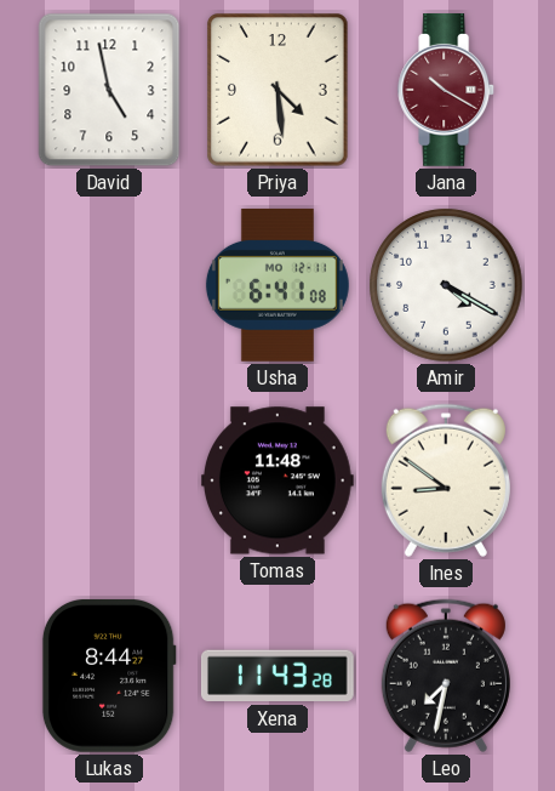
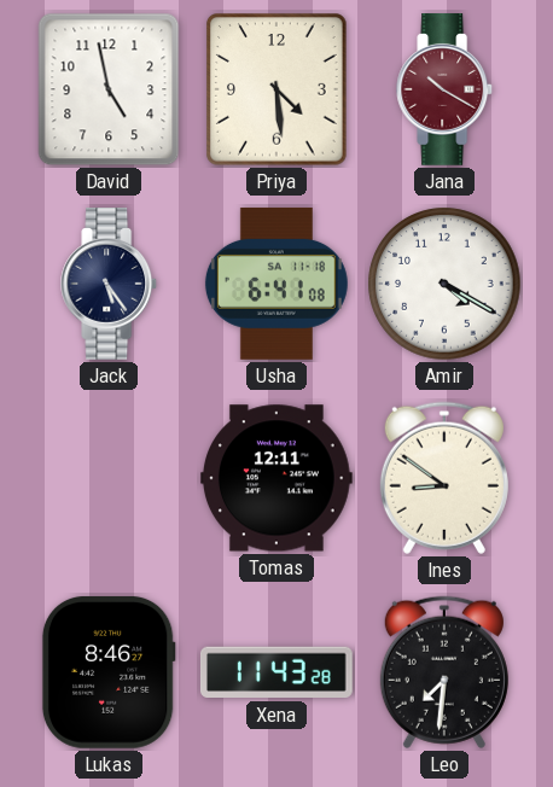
Jack: none -> 5:24 (110, 285)
Usha date: MO 12-11 -> SA 11-18 (276, 284)
Tomas: 11:48 -> 12:11 (276, 478)
Lukas: 8:44 -> 8:46 (109, 672)
Leo: 7:32 -> 7:31 (444, 672)
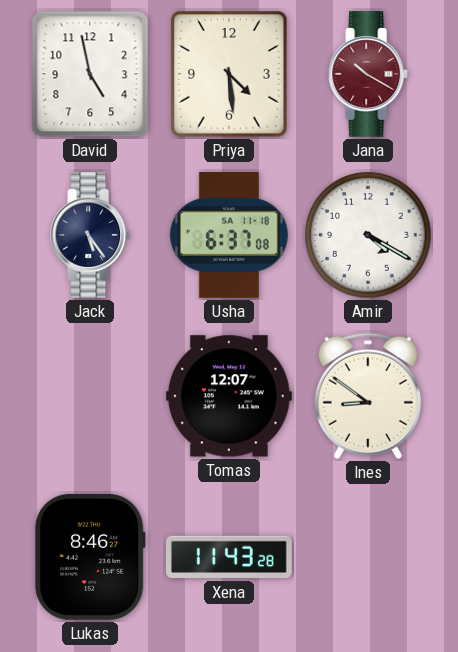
Usha: 6:41 -> 6:37 (229, 235)
Tomas: 12:11 -> 12:07 (229, 396)
Leo: 7:31 -> none (444, 672)
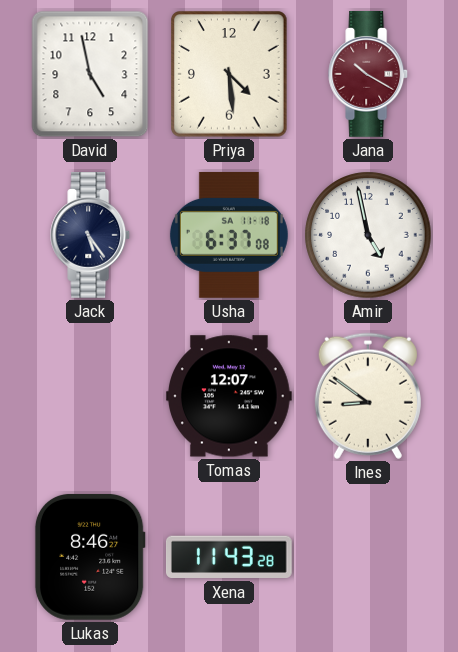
Amir: 4:20 -> 4:58 (368, 235)
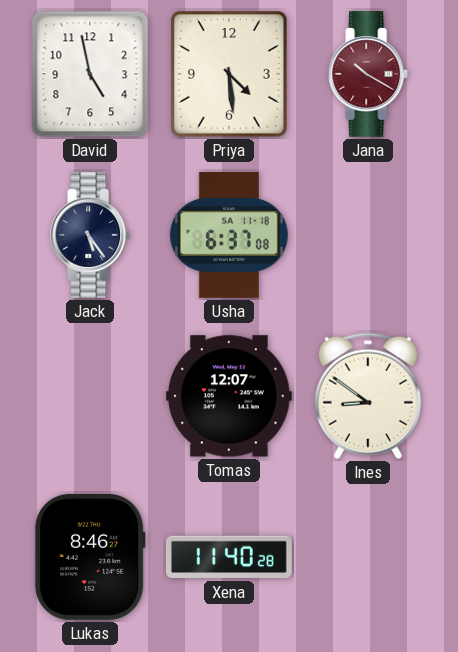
Amir: 4:58 -> none (368, 235)
Xena: 11:43 -> 11:40 (229, 557)
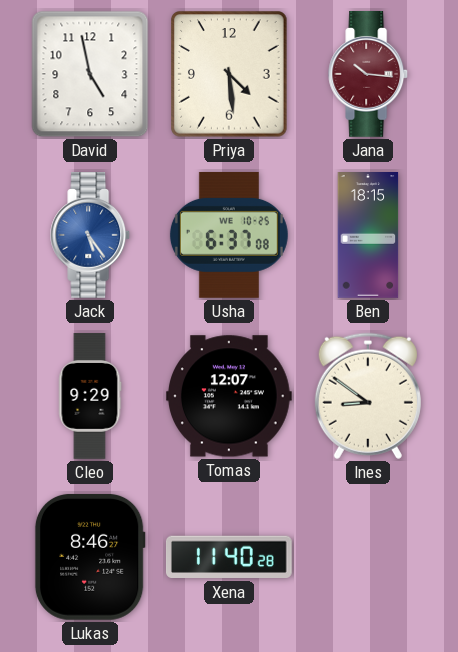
Jana: 10:20 -> 10:16 (369, 75)
Jack dial: navy -> blue (91, 236)
Usha date: SA 11-18 -> WE 10-25 (229, 235)
Ben: none -> 18:15 (368, 235)
Cleo: none -> 9:29 (90, 396)
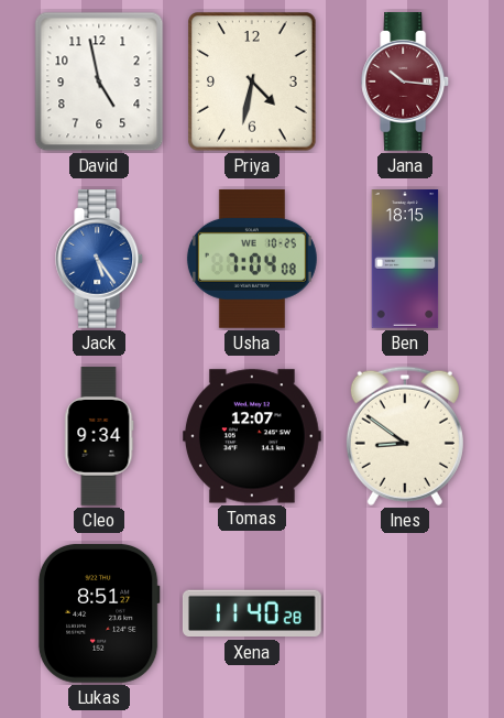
Priya: 4:29 -> 4:32 (252, 81)
Usha: 6:37 -> 7:04 (252, 259)
Cleo: 9:29 -> 9:34 (99, 436)
Lukas: 8:46 -> 8:51 (99, 613)
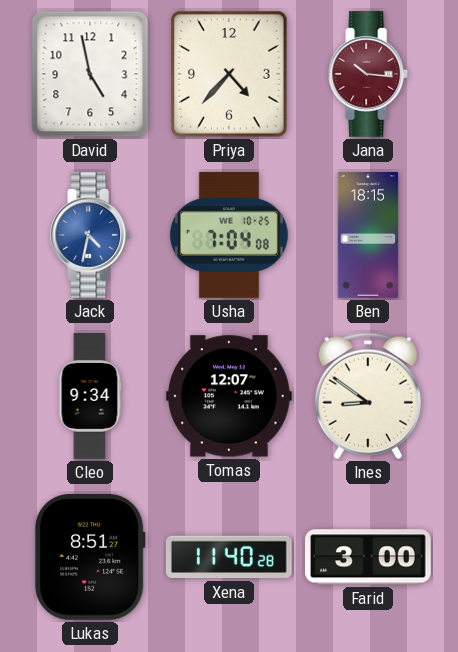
Priya: 4:32 -> 4:37 (229, 74)
Jack: 5:24 -> 4:32 (91, 236)
Farid: none -> 3:00 (369, 557)
